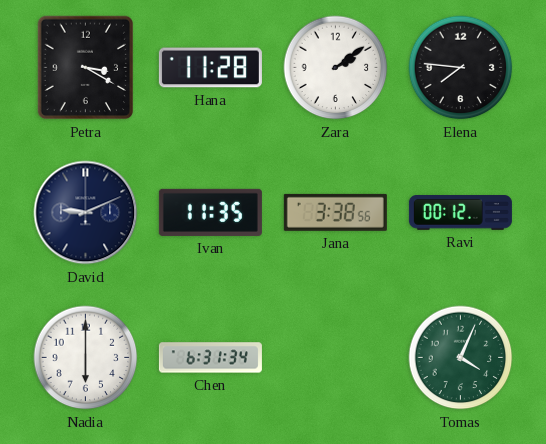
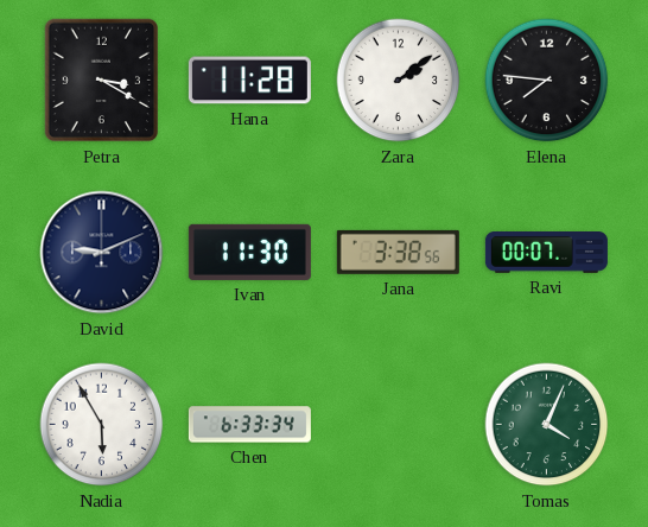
Ivan: 11:35 -> 11:30 (249, 252)
Ravi: 00:12 -> 00:07 (546, 253)
Nadia: 6:00 -> 5:55 (102, 425)
Chen: 6:31 -> 6:33 (249, 425)
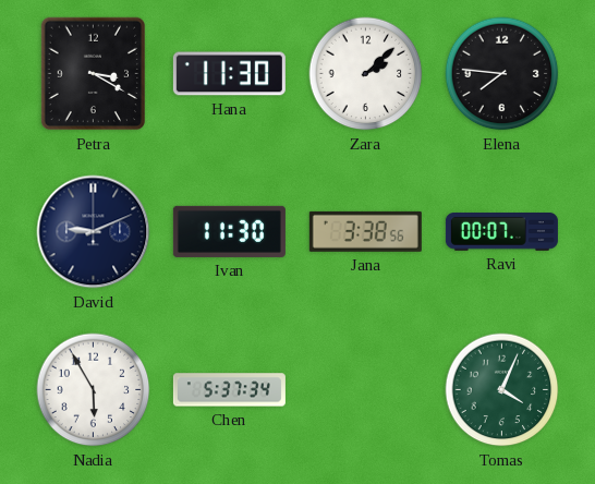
Hana: 11:28 -> 11:30 (229, 74)
Zara: 2:09 -> 2:08 (366, 74)
Chen: 6:33 -> 5:37 (229, 390)
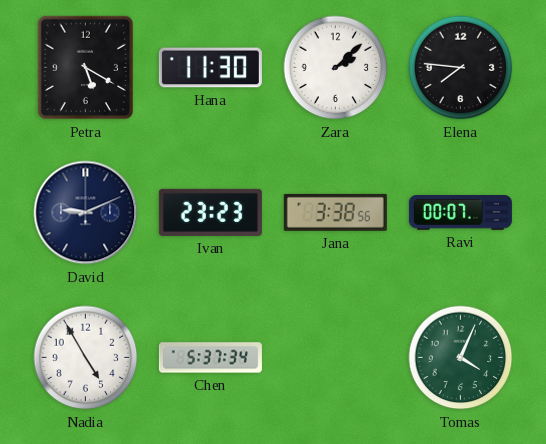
Petra: 3:20 -> 5:20 (86, 68)
Ivan: 11:30 -> 23:23 (210, 212)
Nadia: 5:55 -> 4:55 (86, 358)
